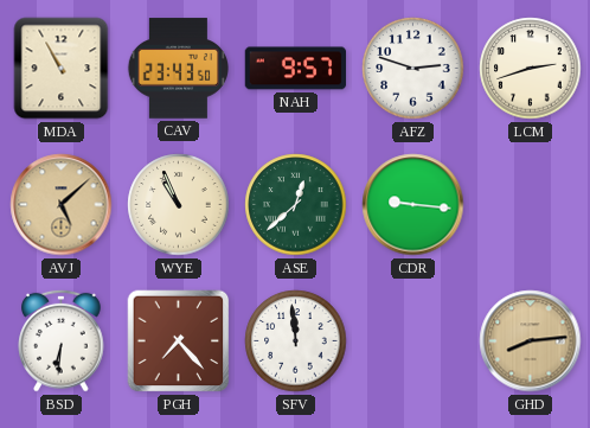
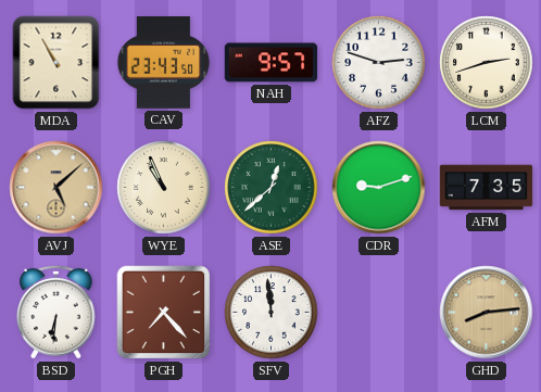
CDR: 9:16 -> 9:12 (379, 188)
AFM: none -> 7:35 (487, 188)
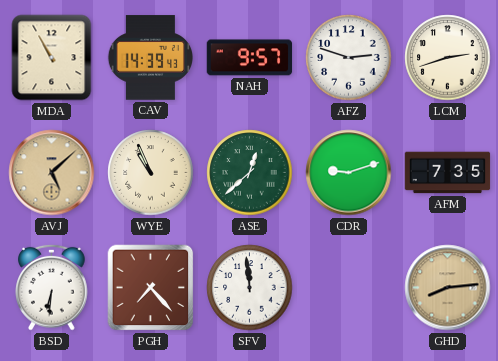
CAV: 23:43 -> 14:39 (150, 58)
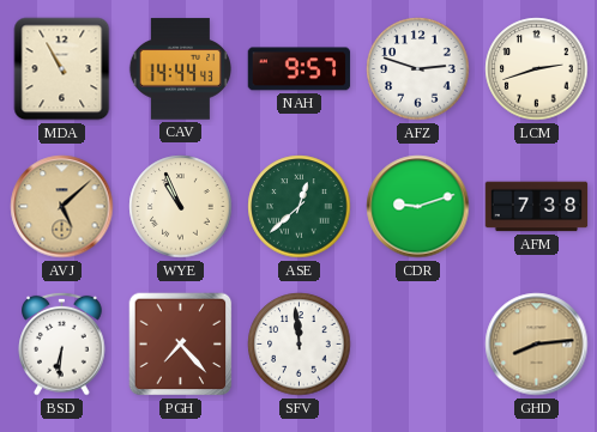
CAV: 14:39 -> 14:44 (180, 69)
AFM: 7:35 -> 7:38 (537, 207)
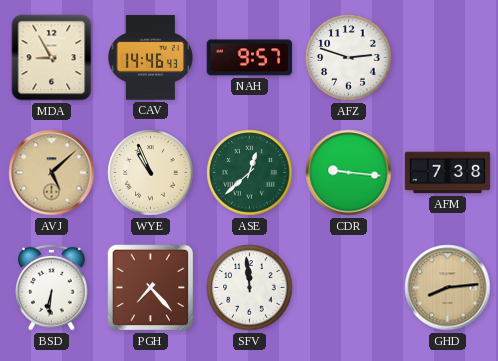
MDA: 10:55 -> 8:55 (52, 58)
CAV: 14:44 -> 14:46 (150, 58)
LCM: 2:42 -> none (537, 69)
CDR: 9:12 -> 9:16 (349, 173)
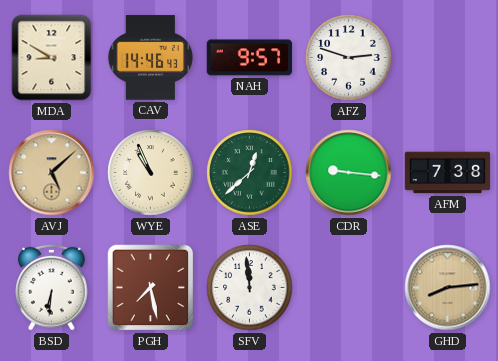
MDA: 8:55 -> 8:50 (52, 58)
PGH: 7:23 -> 7:28 (151, 288)
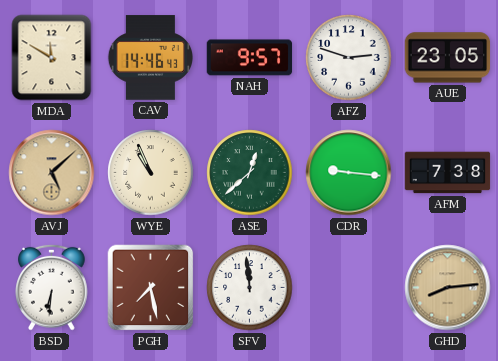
MDA: 8:50 -> 11:50 (52, 58)
AUE: none -> 23:05 (448, 58)
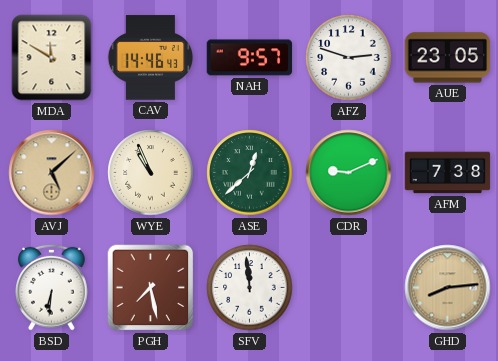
CDR: 9:16 -> 9:11 (349, 173)
